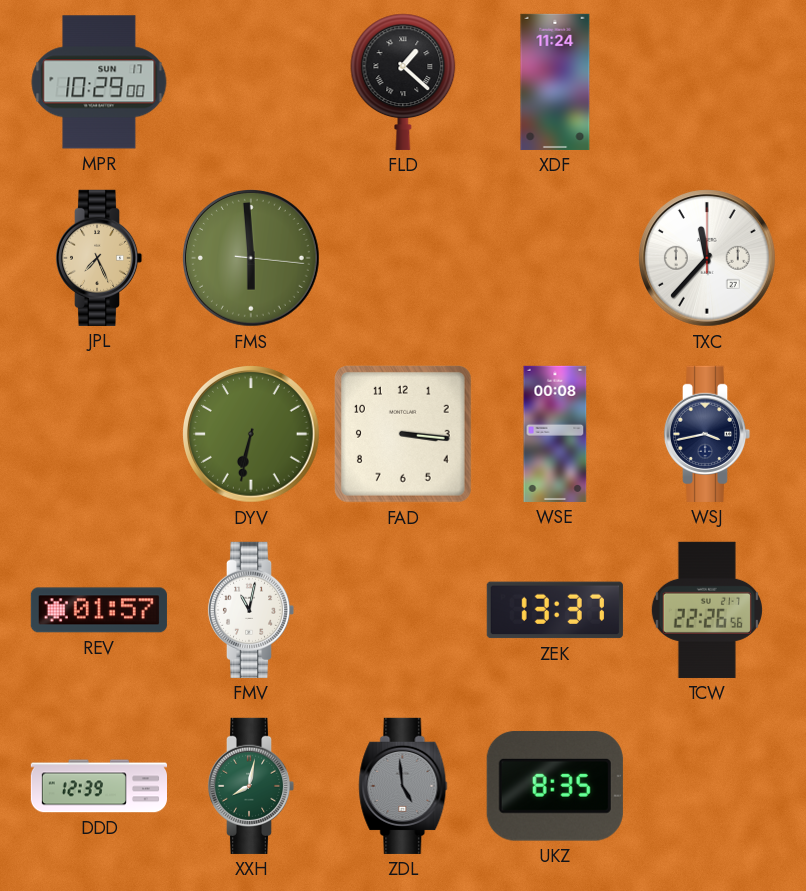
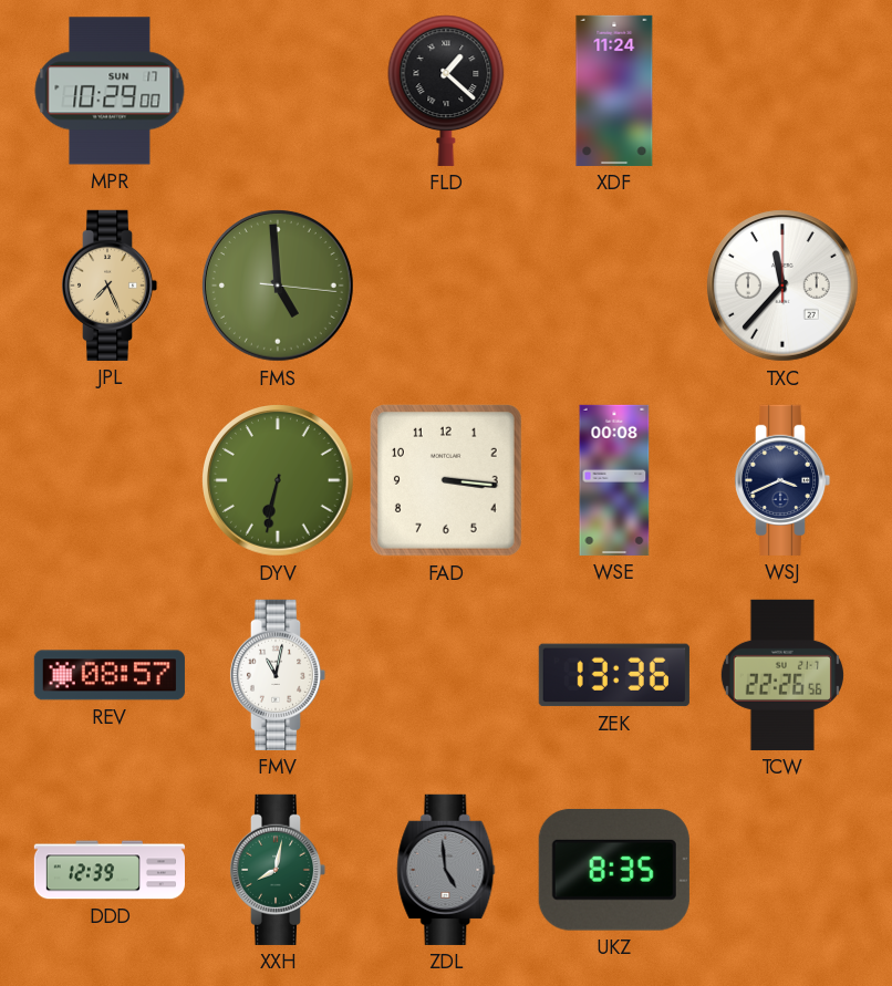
FMS: 5:59 -> 4:59 (279, 287)
WSJ: 3:43 -> 3:41 (782, 480)
REV: 01:57 -> 08:57 (110, 675)
ZEK: 13:37 -> 13:36 (614, 675)
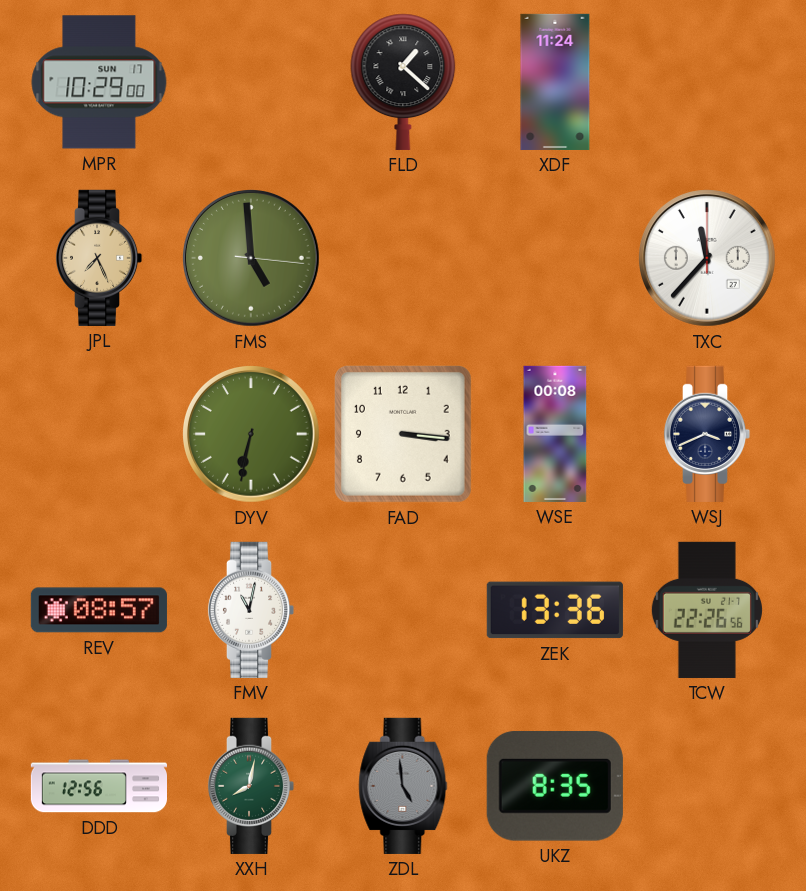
DDD: 12:39 -> 12:56 (98, 786)
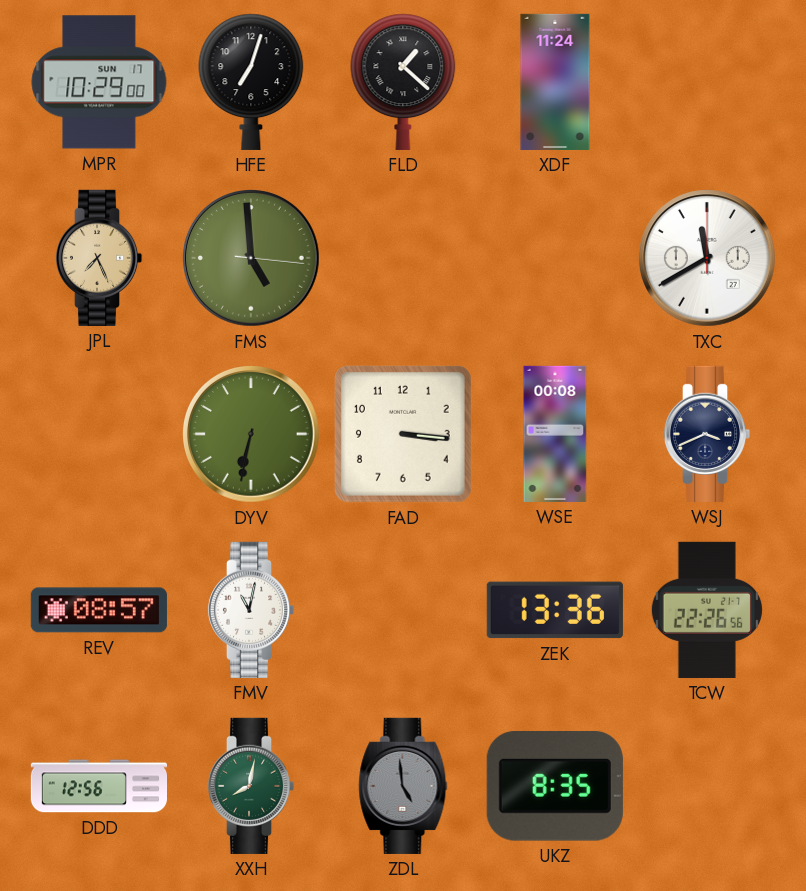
HFE: none -> 7:03 (251, 82)
TXC: 11:37 -> 11:40 (708, 259)
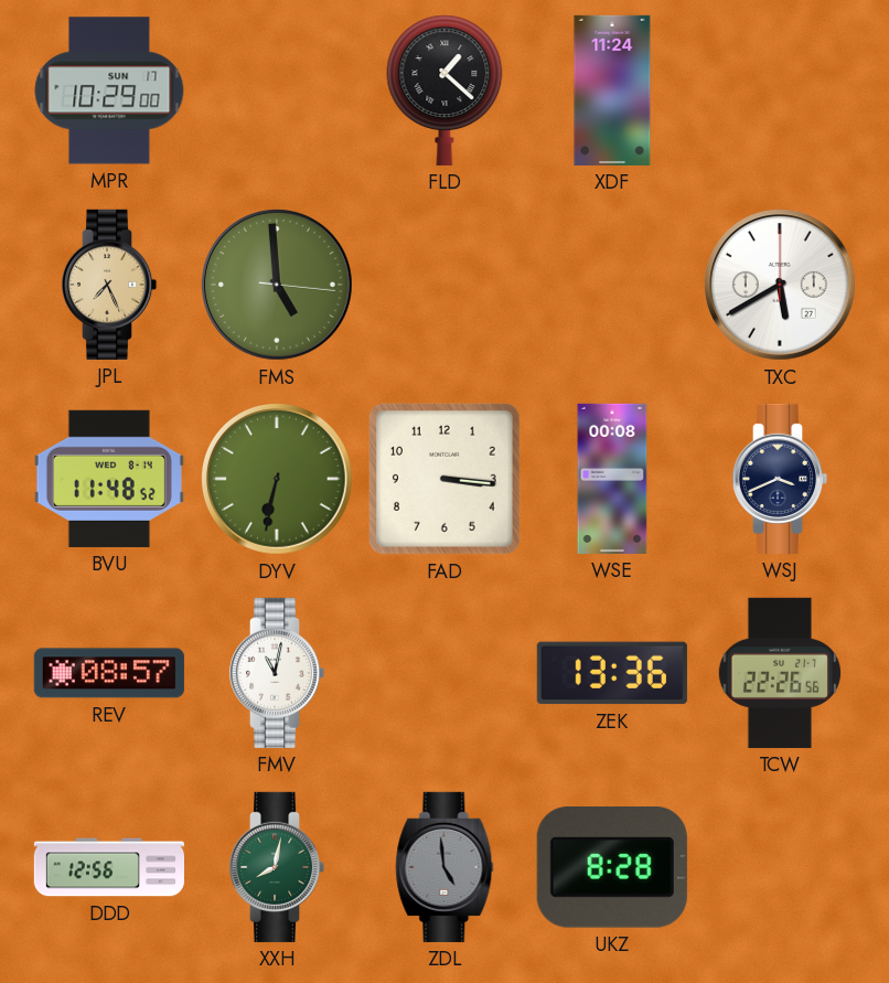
HFE: 7:03 -> none (251, 82)
TXC: 11:40 -> 5:40 (781, 286)
BVU: none -> 11:48 (109, 479)
UKZ: 8:35 -> 8:28 (612, 867)
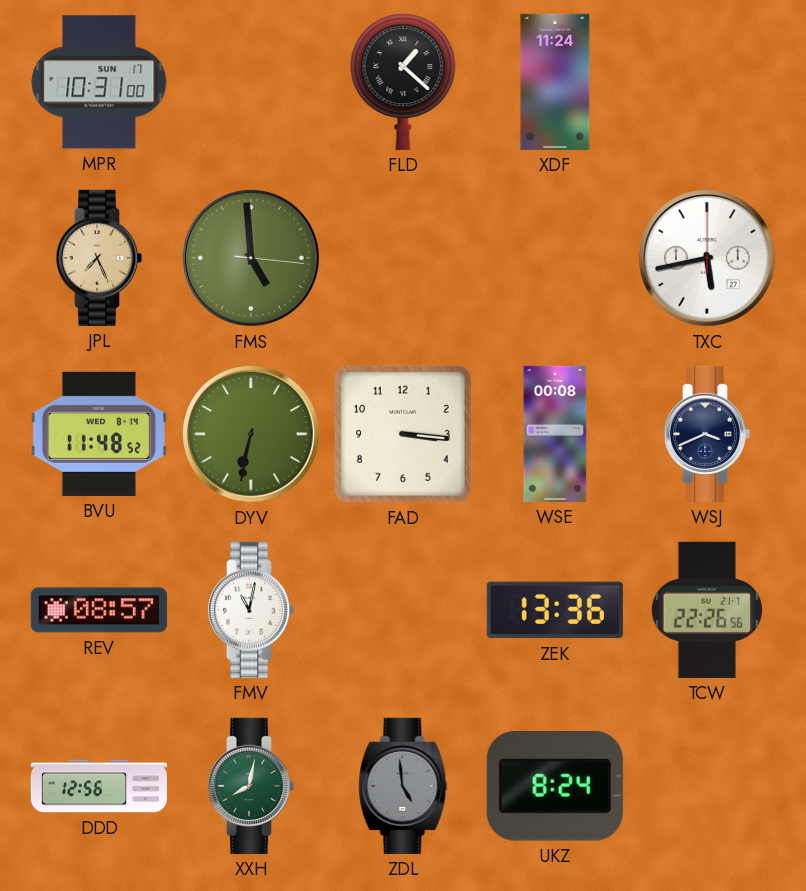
MPR: 10:29 -> 10:31 (99, 82)
TXC: 5:40 -> 5:43 (708, 259)
UKZ: 8:28 -> 8:24 (555, 786)
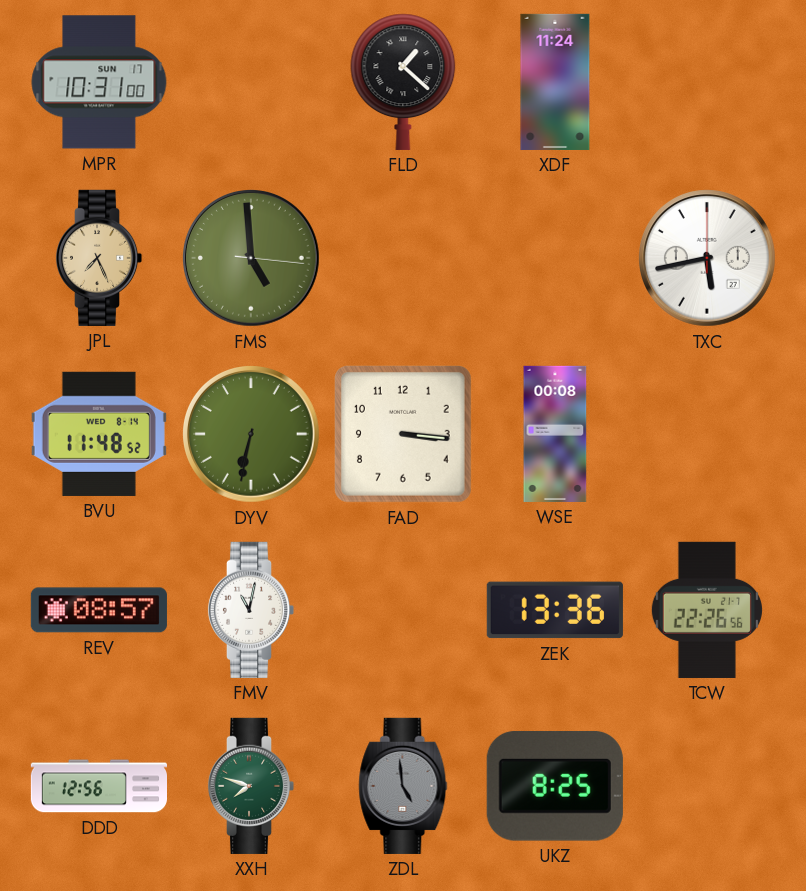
WSJ: 3:41 -> none (707, 434)
XXH: 8:02 -> 7:48 (251, 786)
UKZ: 8:24 -> 8:25 (555, 786)
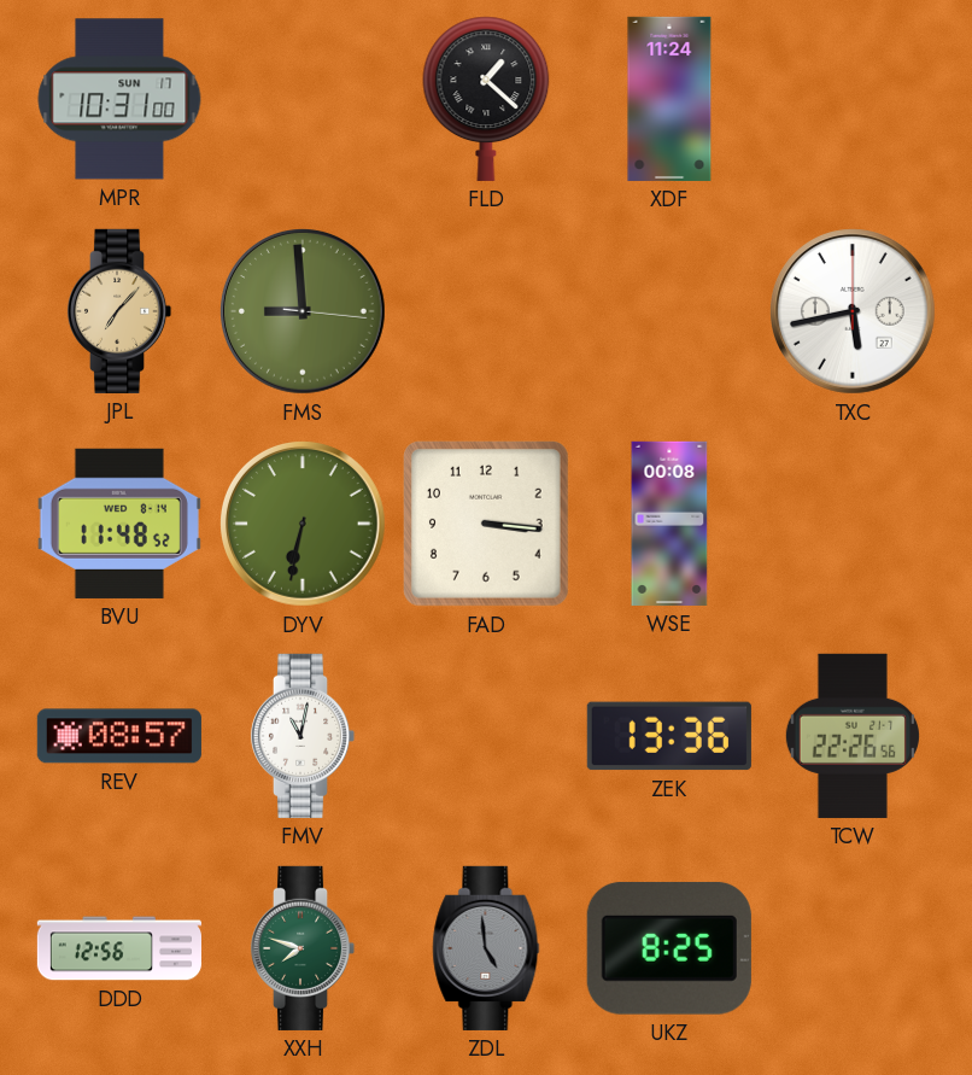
JPL: 7:26 -> 7:07 (119, 311)
FMS: 4:59 -> 8:59 (304, 312)
